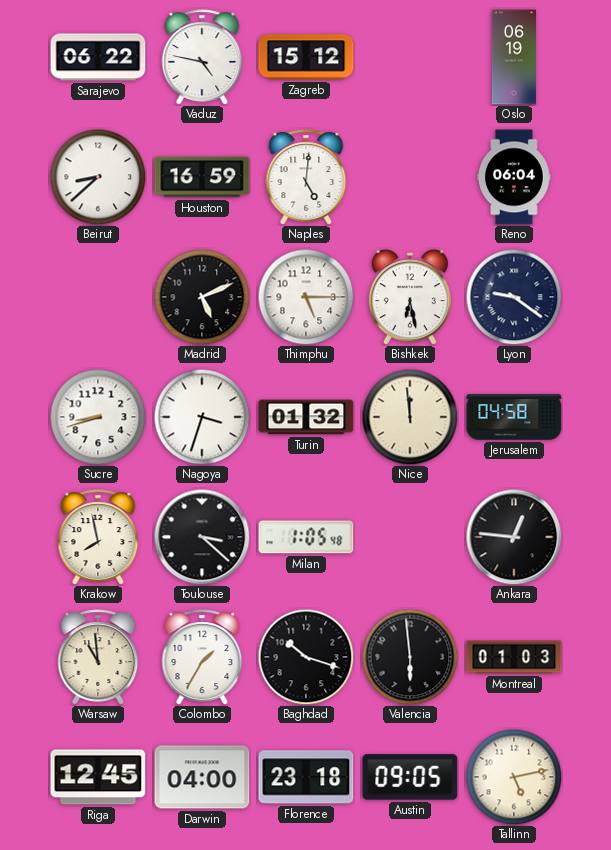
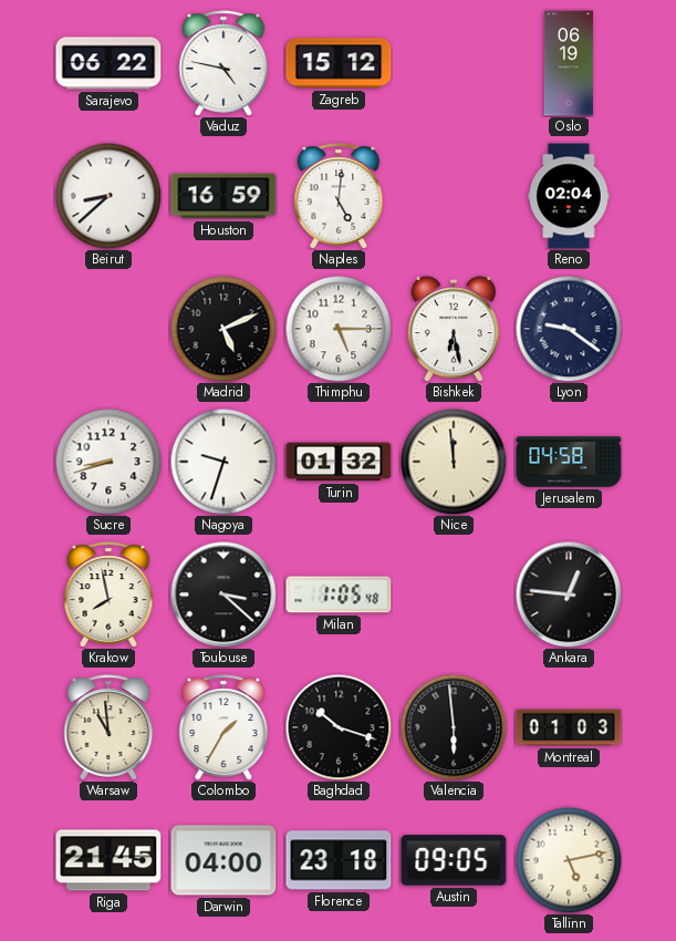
Reno: 06:04 -> 02:04 (570, 196)
Nagoya: 3:33 -> 9:33 (223, 462)
Riga: 12:45 -> 21:45 (108, 860)
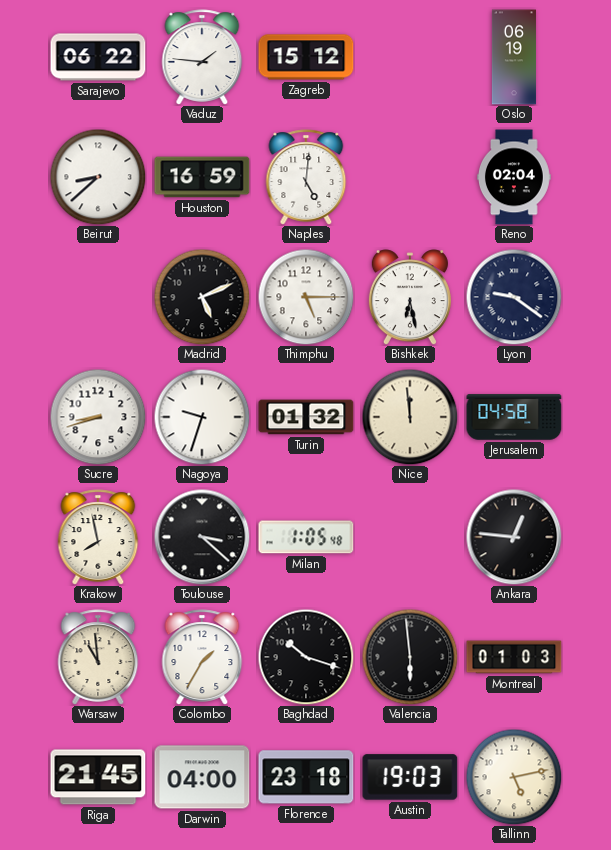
Vaduz: 4:47 -> 1:46 (202, 57)
Austin: 09:05 -> 19:03 (410, 777)
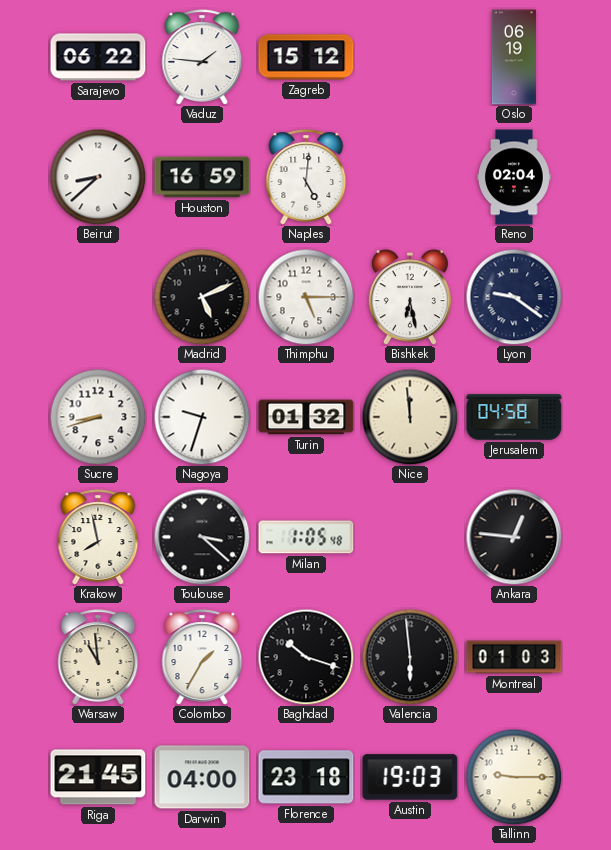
Tallinn: 5:13 -> 9:15 (514, 777)
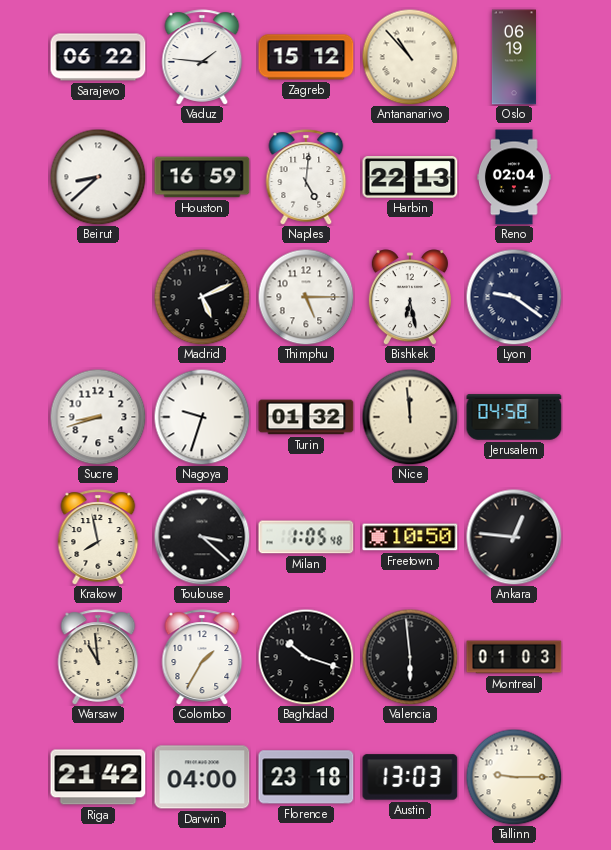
Antananarivo: none -> 10:53 (410, 57)
Harbin: none -> 22:13 (410, 178)
Freetown: none -> 10:50 (410, 537)
Riga: 21:45 -> 21:42 (98, 777)
Austin: 19:03 -> 13:03 (410, 777)
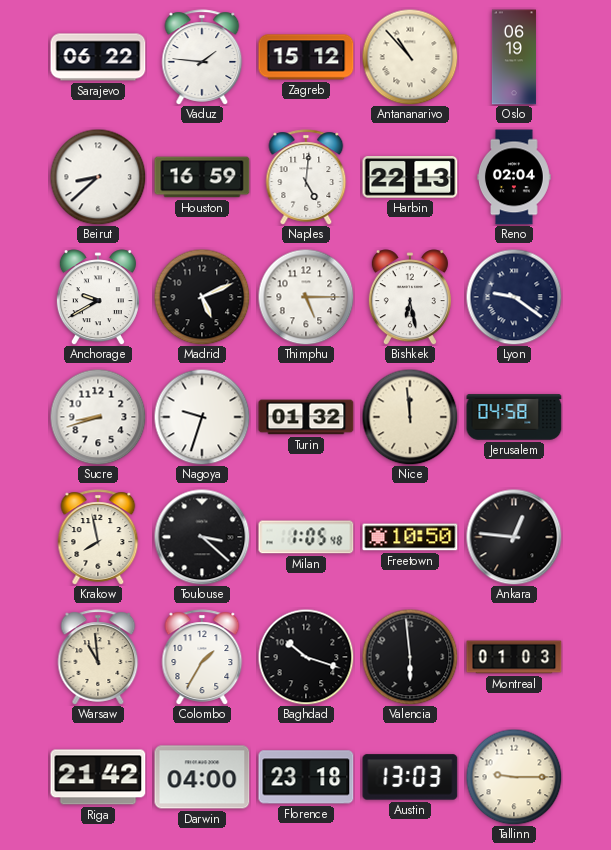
Anchorage: none -> 9:40 (98, 297)
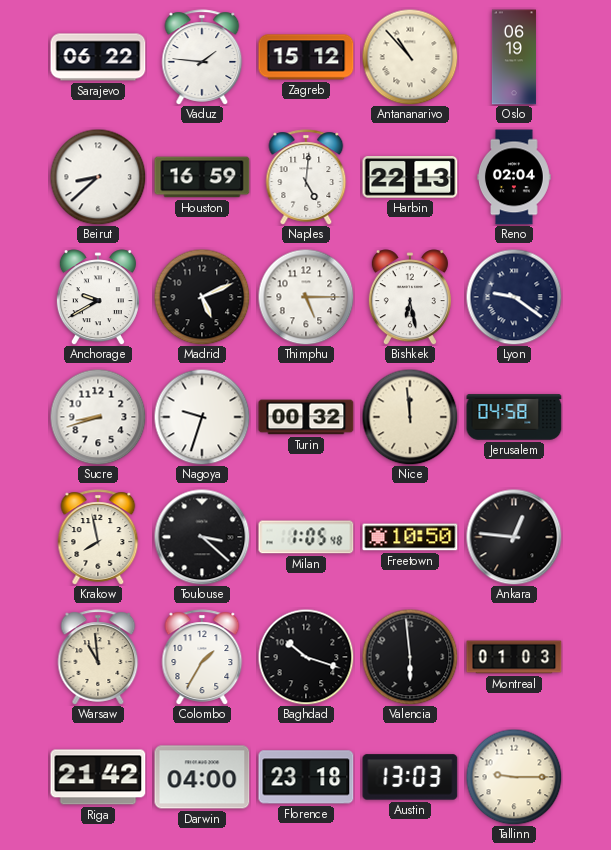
Turin: 01:32 -> 00:32 (306, 417)
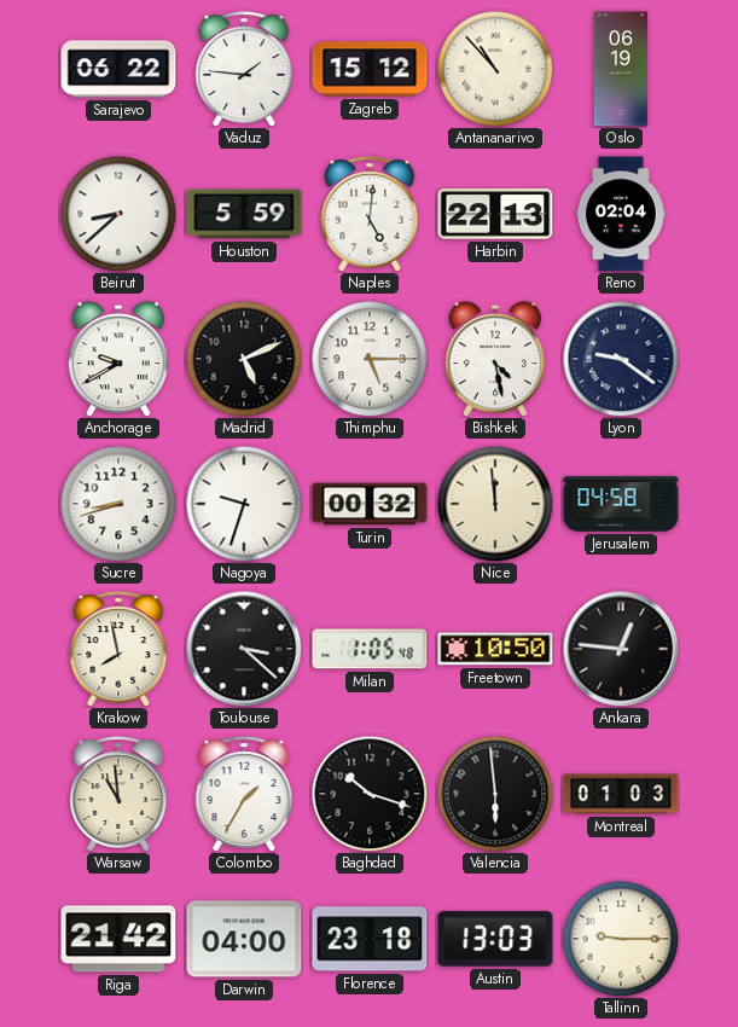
Houston: 16:59 -> 5:59 (244, 214)
Bishkek: 6:28 -> 4:28 (495, 359)
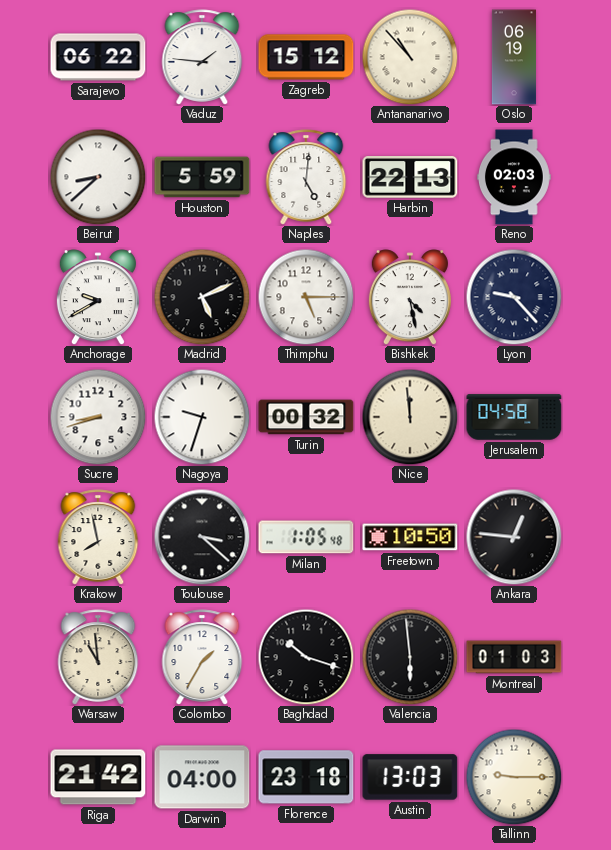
Reno: 02:04 -> 02:03 (515, 177)
Lyon: 9:21 -> 9:23 (514, 297)
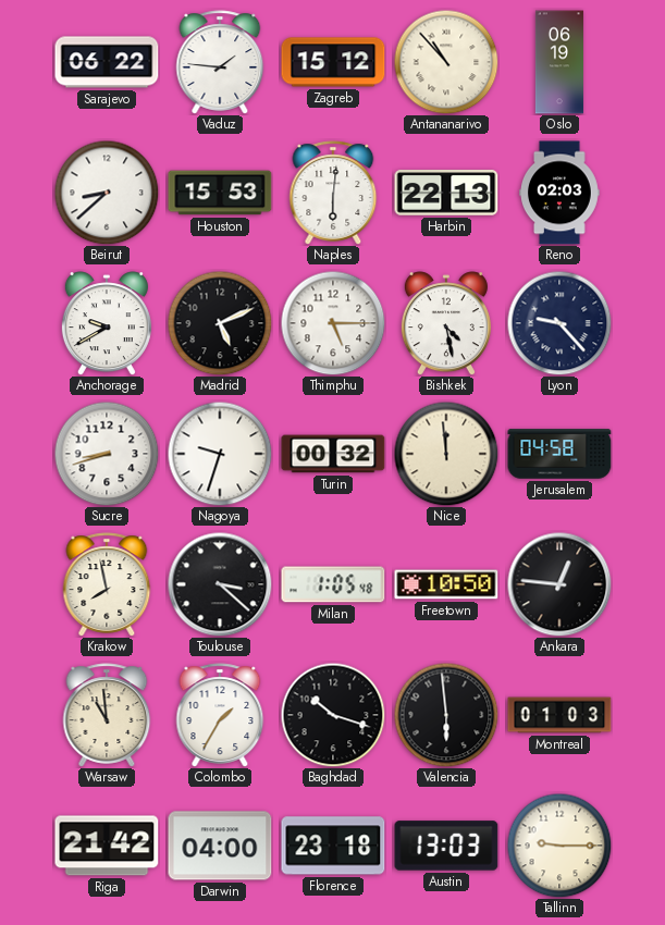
Houston: 5:59 -> 15:53 (220, 193)
Naples: 5:01 -> 6:01 (333, 193)
